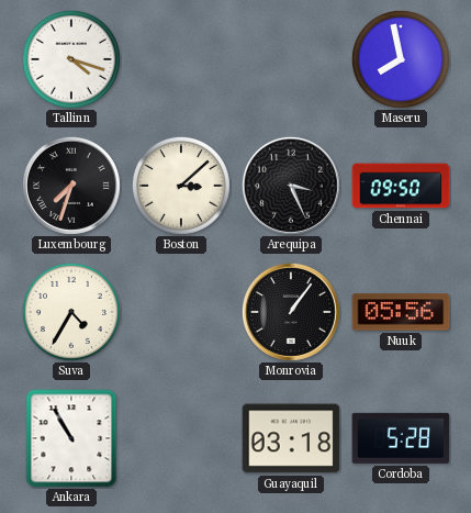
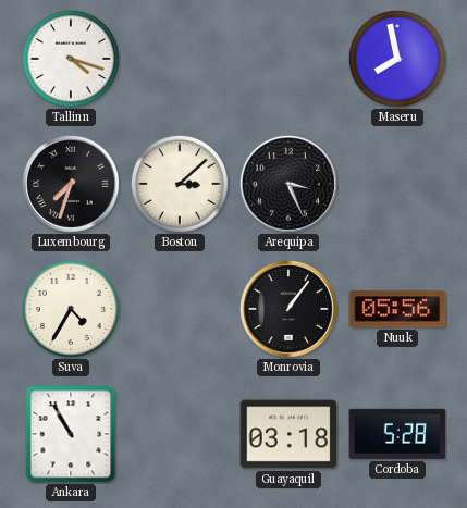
Chennai: 09:50 -> none (401, 186)
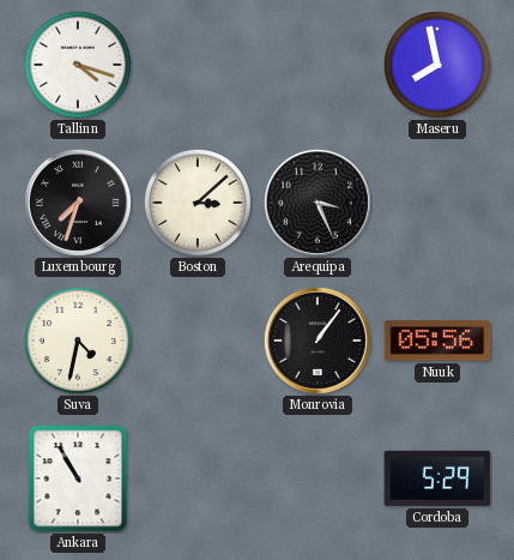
Suva: 4:35 -> 4:32 (78, 341)
Guayaquil: 03:18 -> none (288, 434)
Cordoba: 5:28 -> 5:29 (437, 478)
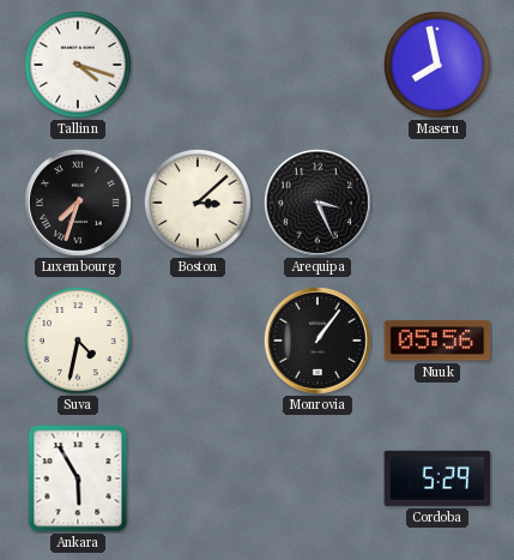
Ankara: 10:55 -> 5:55 (78, 478)
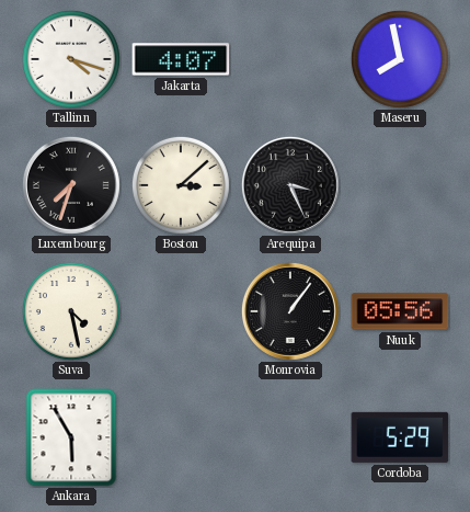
Jakarta: none -> 4:07 (181, 59)
Suva: 4:32 -> 4:28 (71, 311)
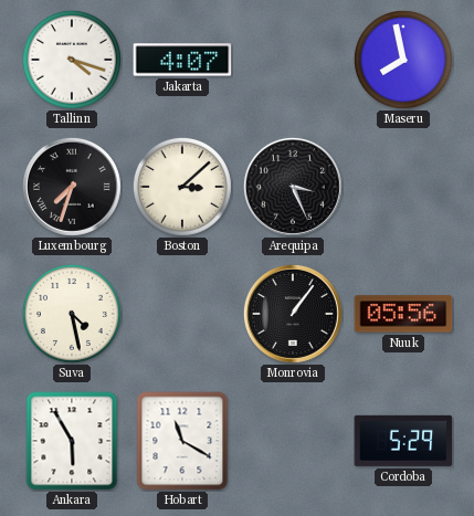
Hobart: none -> 11:20 (182, 441)
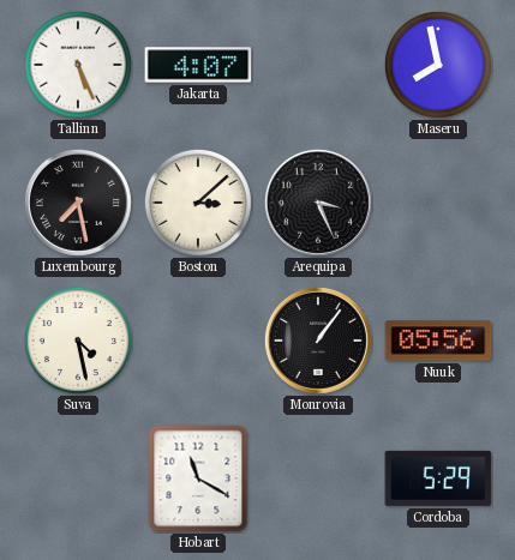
Tallinn: 4:18 -> 5:26 (78, 65)
Luxembourg: 7:33 -> 7:28 (78, 203)
Ankara: 5:55 -> none (72, 441)
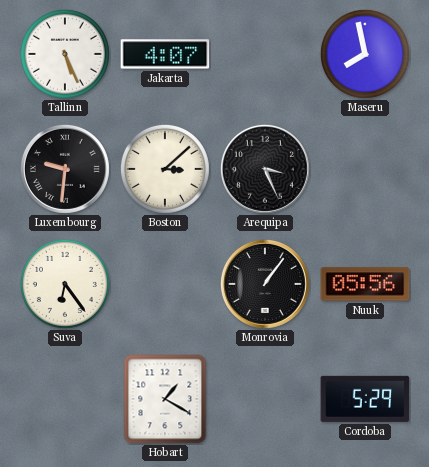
Luxembourg: 7:28 -> 9:31 (65, 169)
Suva: 4:28 -> 6:24 (65, 284)
Hobart: 11:20 -> 1:20 (165, 399)
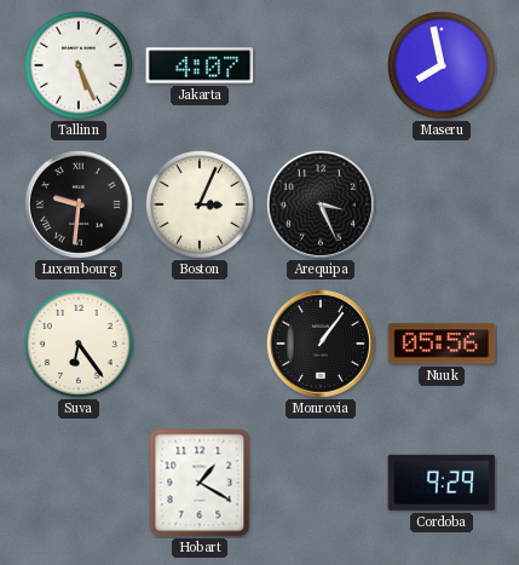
Boston: 3:08 -> 3:04 (200, 204)
Cordoba: 5:29 -> 9:29 (442, 483)
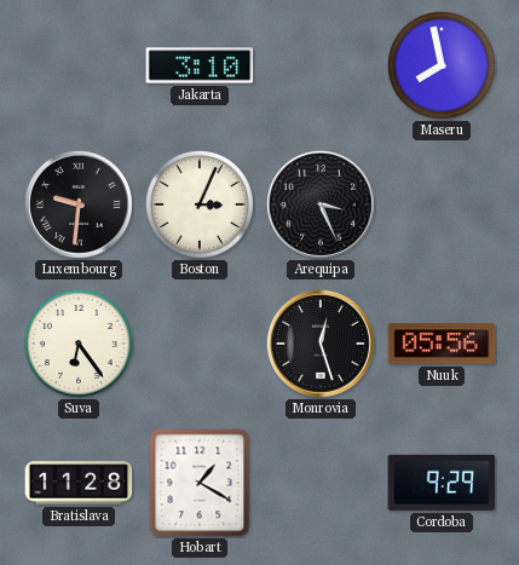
Tallinn: 5:26 -> none (79, 65)
Jakarta: 4:07 -> 3:10 (200, 65)
Monrovia: 1:06 -> 12:27 (321, 344)
Bratislava: none -> 11:28 (79, 483)
